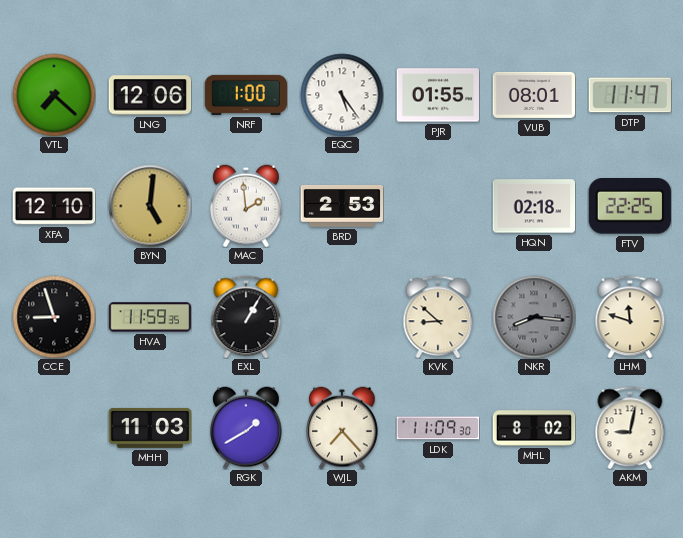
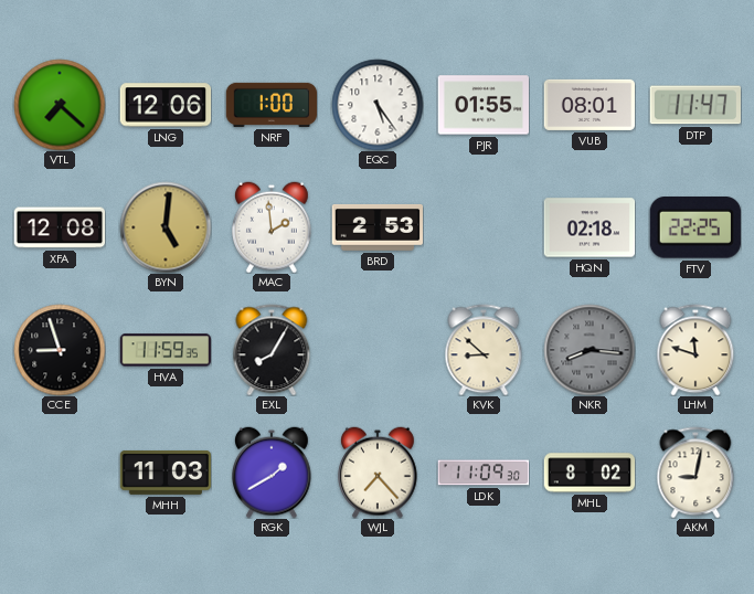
XFA: 12:10 -> 12:08 (60, 227)
EXL: 1:05 -> 8:05 (272, 350)
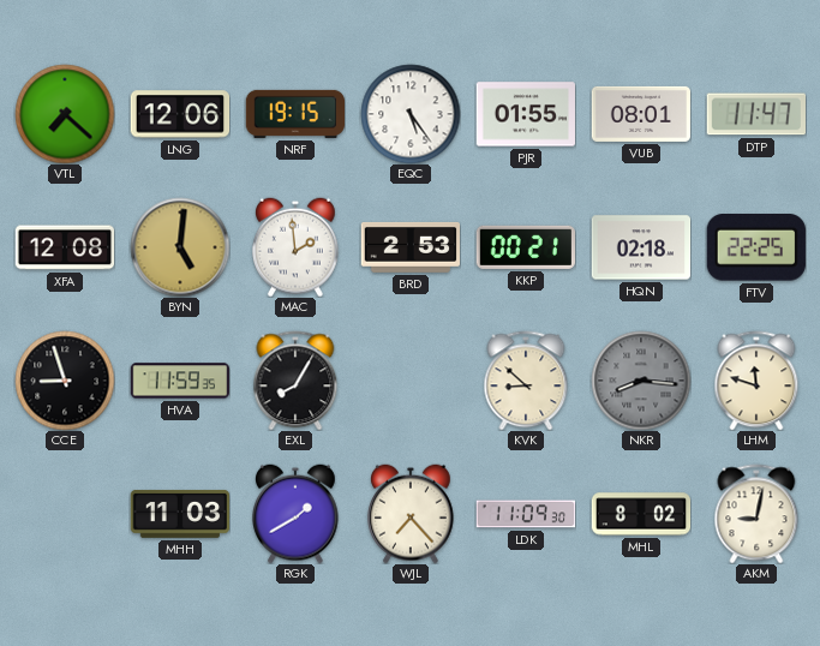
NRF: 1:00 -> 19:15 (294, 114)
KKP: none -> 00:21 (525, 247)
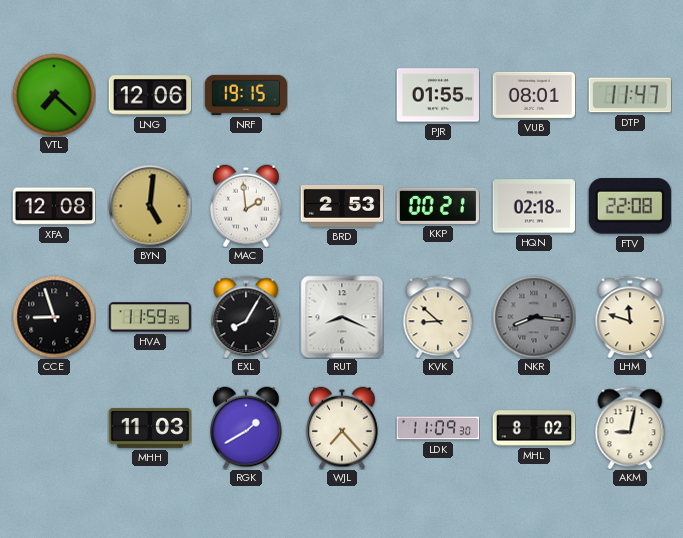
EQC: 5:24 -> none (411, 114)
FTV: 22:25 -> 22:08 (630, 206)
RUT: none -> 8:19 (342, 317)
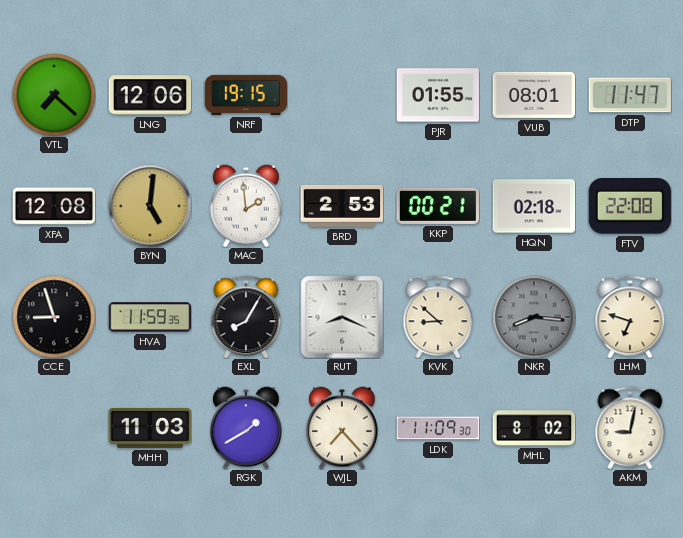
LHM: 11:48 -> 6:48 (630, 317)
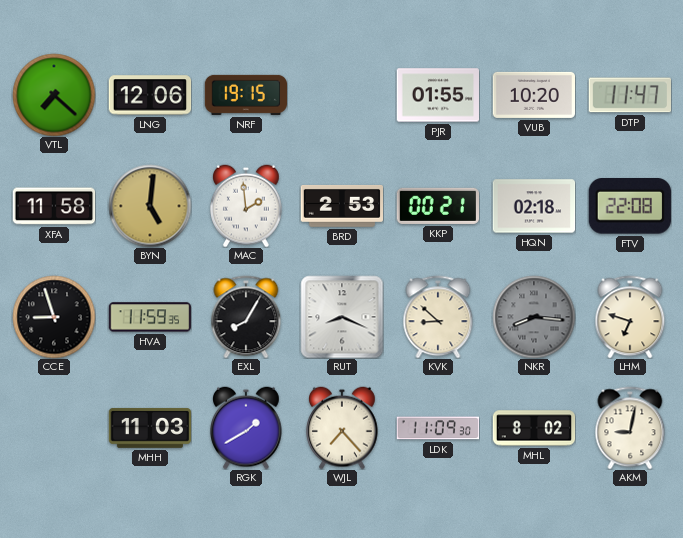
VUB: 08:01 -> 10:20 (534, 95)
XFA: 12:08 -> 11:58 (54, 206)
